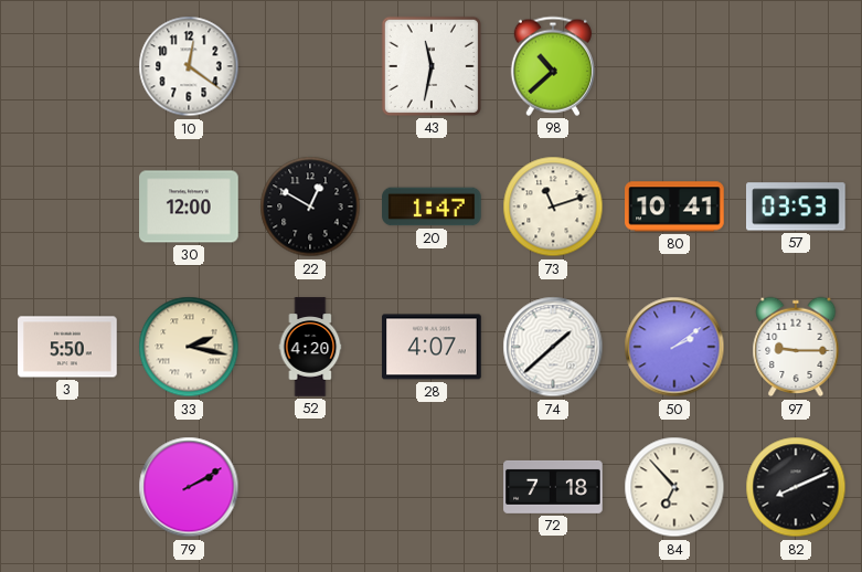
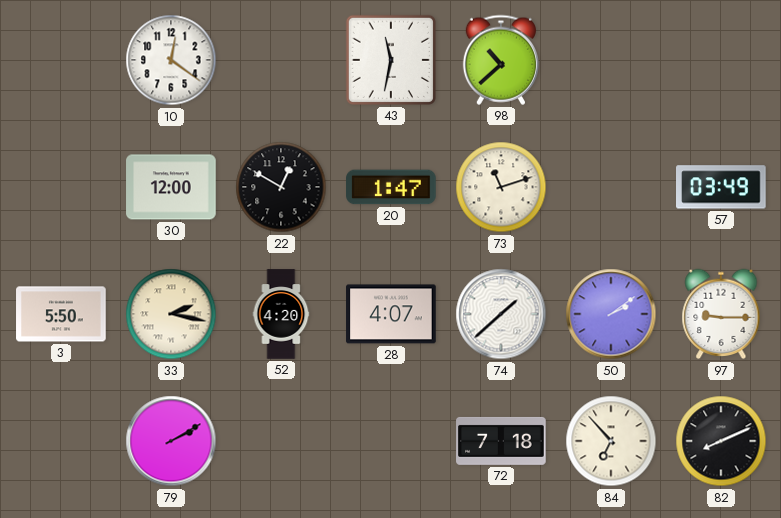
80: 10:41 -> none (674, 206)
57: 03:53 -> 03:49 (721, 187)
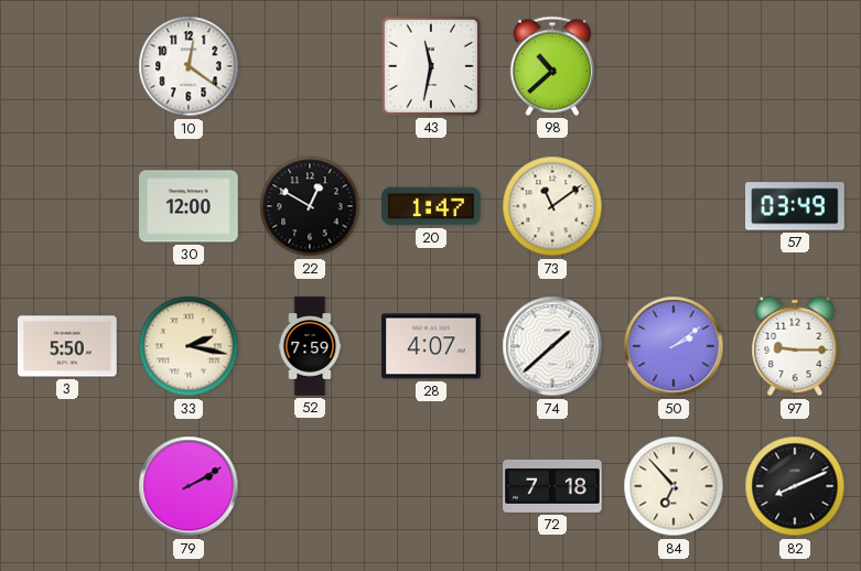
73: 11:12 -> 11:09 (552, 206)
52: 4:20 -> 7:59 (310, 346)
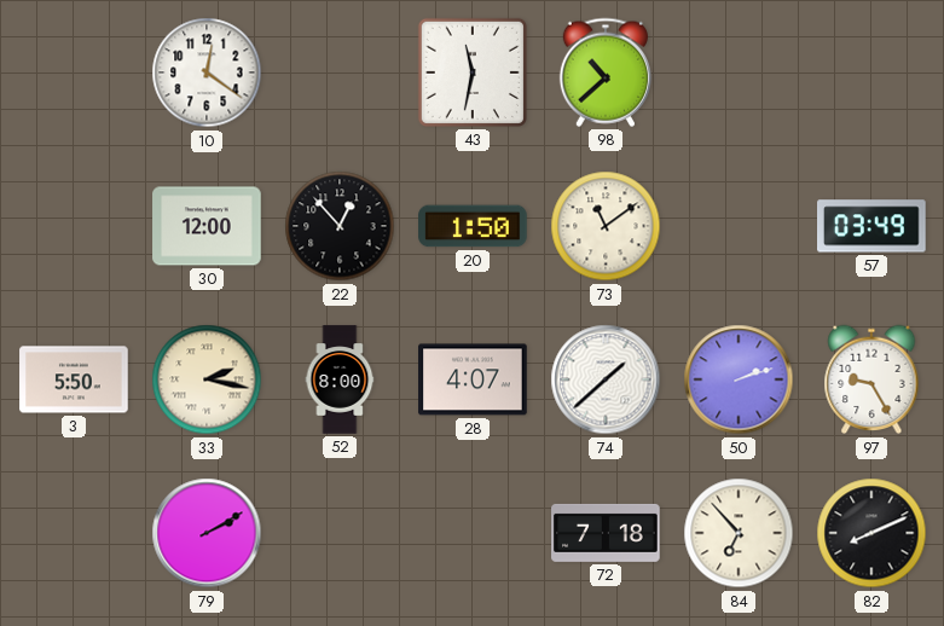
22: 12:50 -> 12:53 (340, 226)
20: 1:47 -> 1:50 (473, 226)
52: 7:59 -> 8:00 (340, 379)
50: 2:09 -> 2:12 (739, 379)
97: 9:15 -> 9:25 (871, 379)
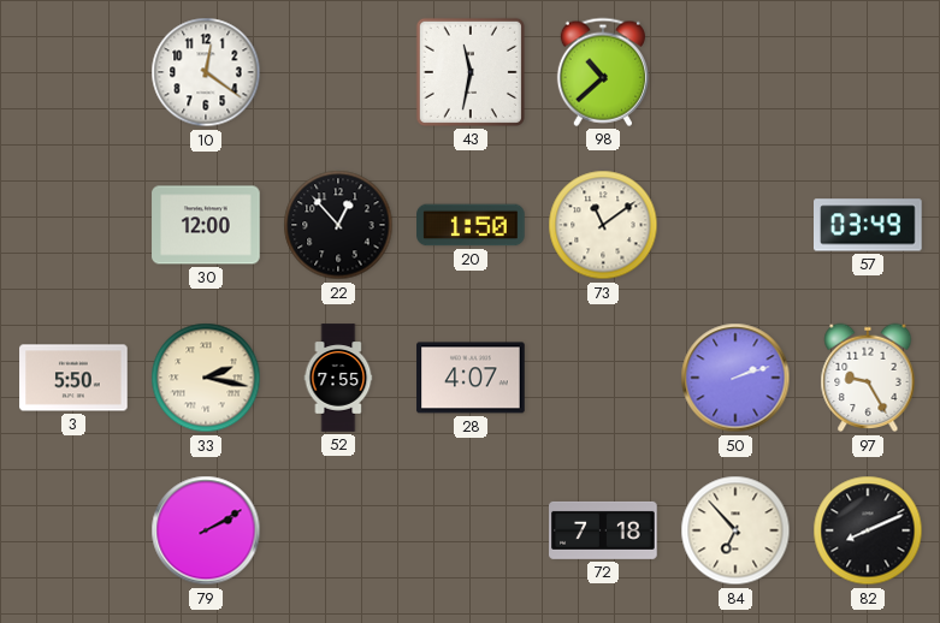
52: 8:00 -> 7:55 (338, 378)
74: 1:38 -> none (606, 379)
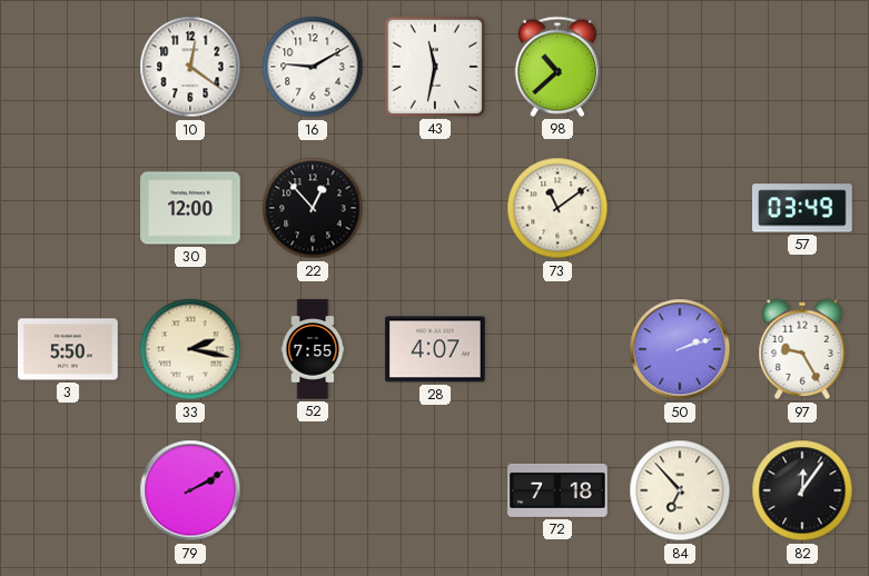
16: none -> 9:10 (313, 67)
20: 1:50 -> none (471, 225)
82: 8:11 -> 12:06 (802, 490)
